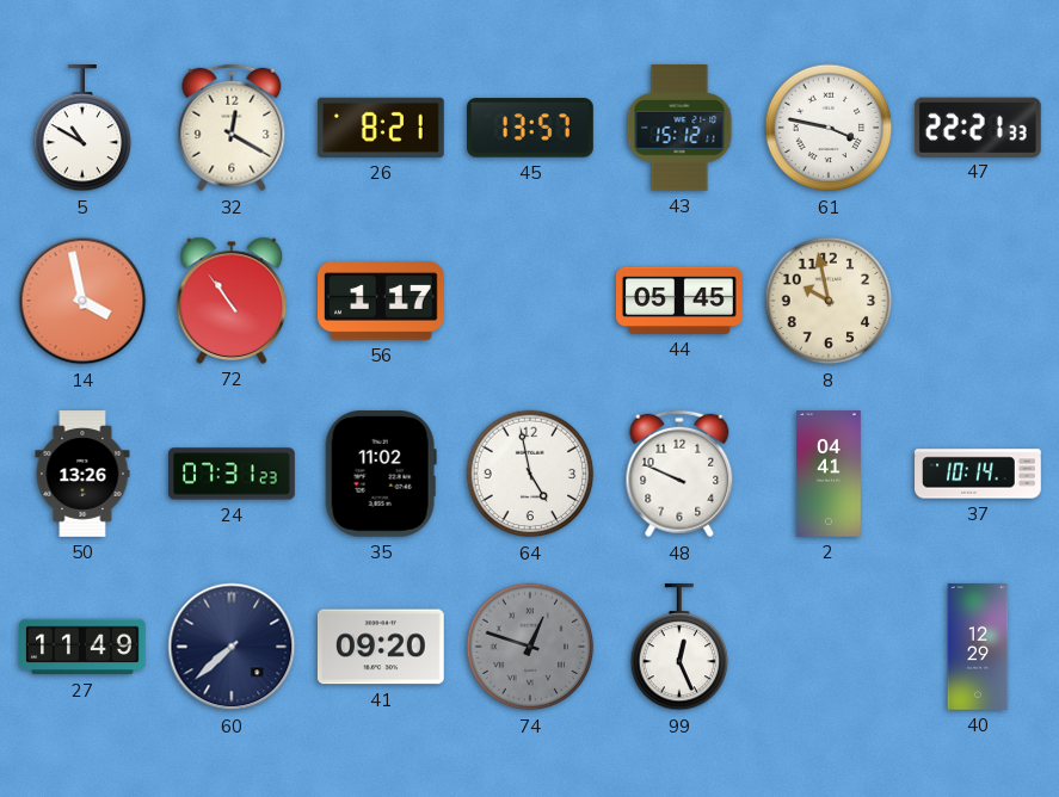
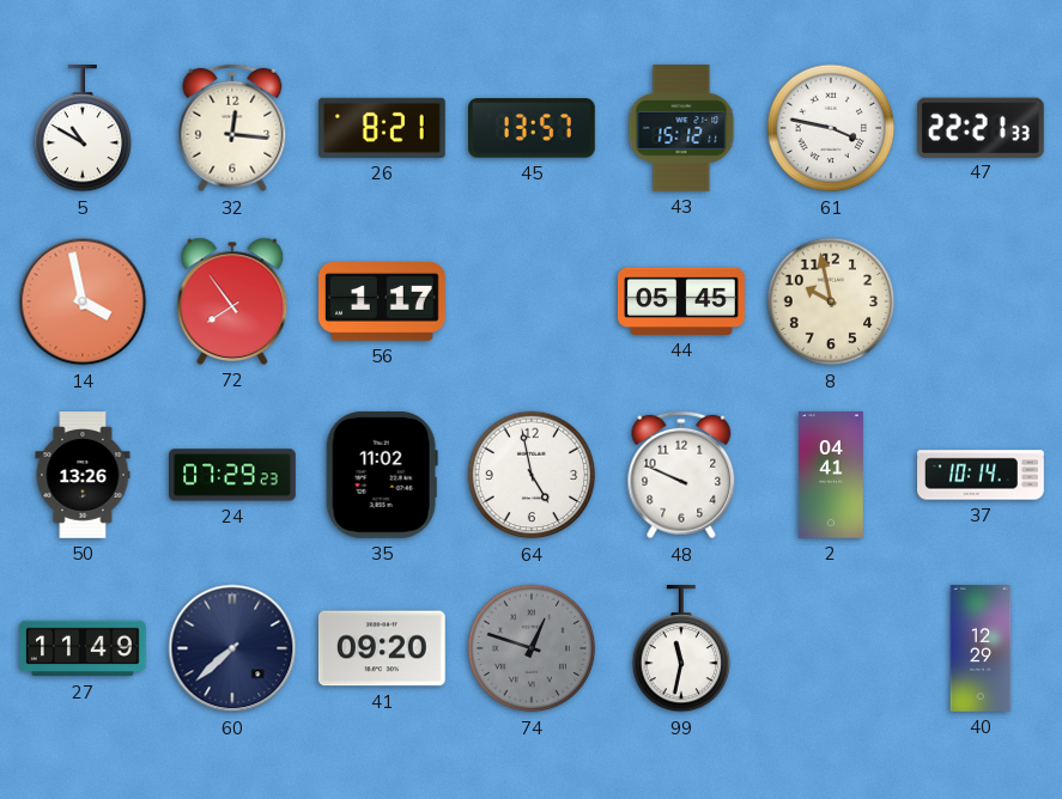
32: 12:20 -> 12:16 (232, 128)
72: 10:54 -> 7:54 (232, 301)
24: 07:31 -> 07:29 (233, 475)
99: 12:26 -> 11:32 (681, 649)
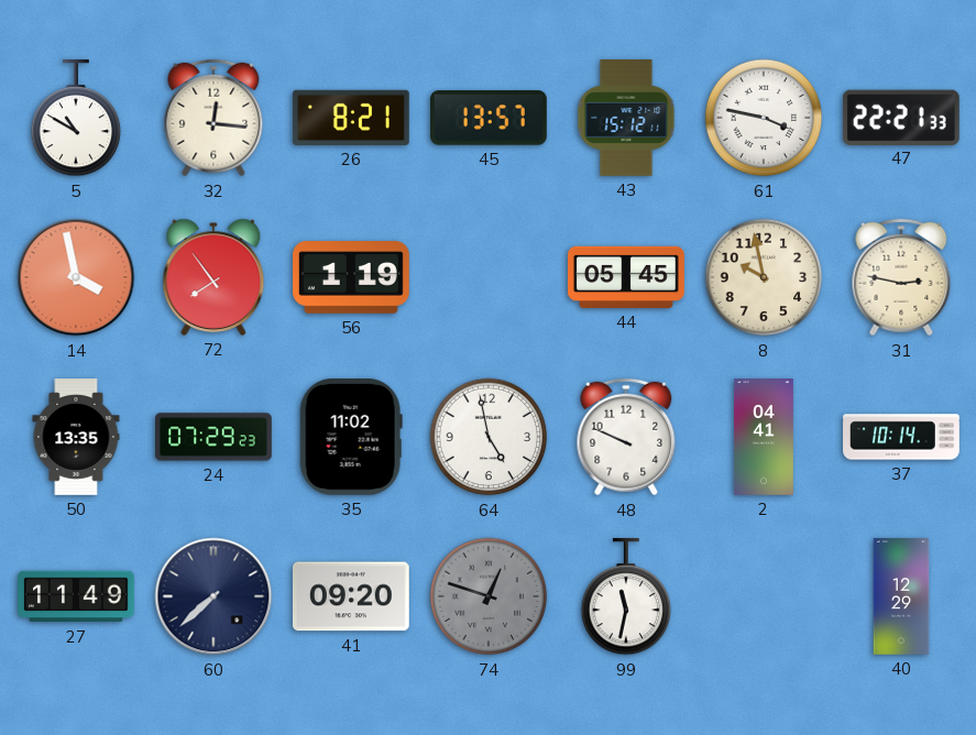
56: 1:17 -> 1:19 (352, 278)
31: none -> 2:47 (901, 277)
50: 13:26 -> 13:35 (76, 437)
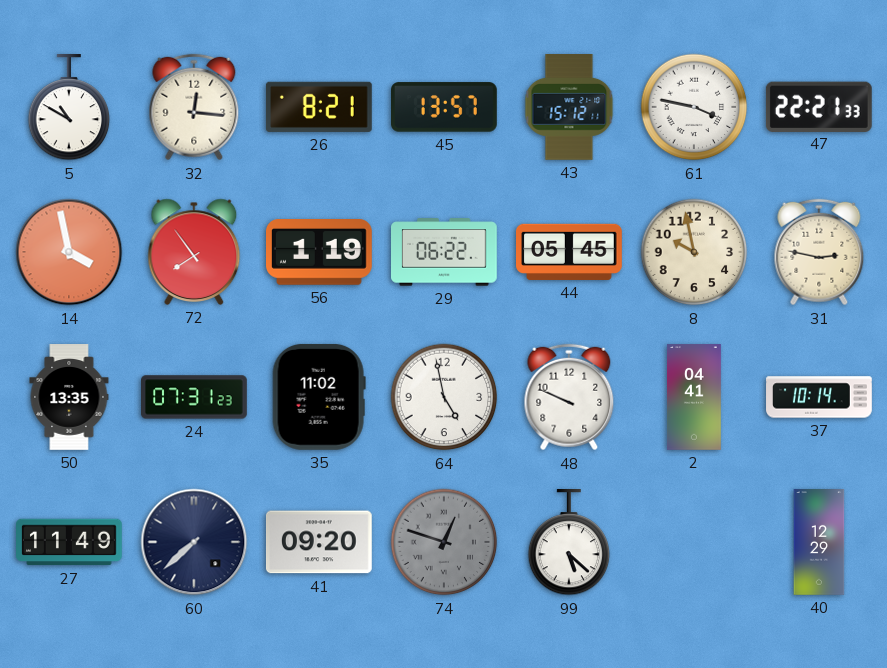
29: none -> 06:22 (445, 252)
24: 07:29 -> 07:31 (195, 397)
99: 11:32 -> 5:22 (569, 543)
